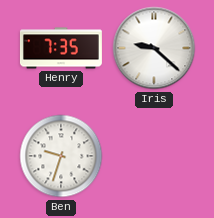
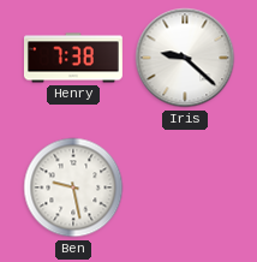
Henry: 7:35 -> 7:38 (73, 58)
Ben: 9:33 -> 9:28 (73, 187)
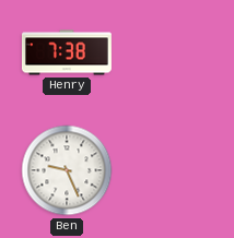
Iris: 9:22 -> none (185, 58)
Ben: 9:28 -> 9:26 (67, 170)
